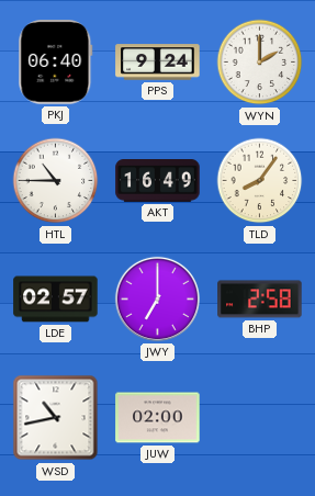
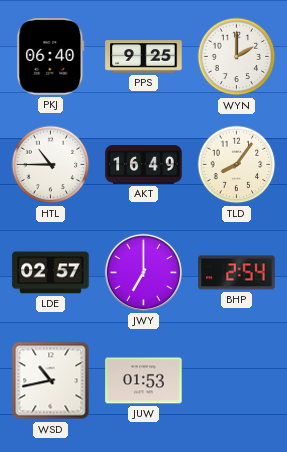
PPS: 9:24 -> 9:25 (144, 57)
BHP: 2:58 -> 2:54 (237, 273)
JUW: 02:00 -> 01:53 (144, 381)
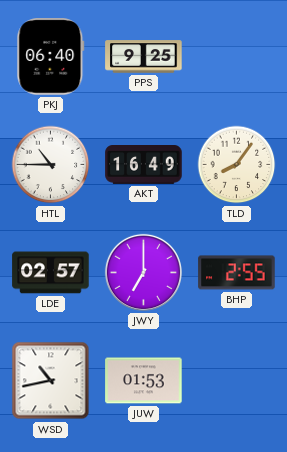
WYN: 2:00 -> none (237, 57)
BHP: 2:54 -> 2:55 (237, 273)
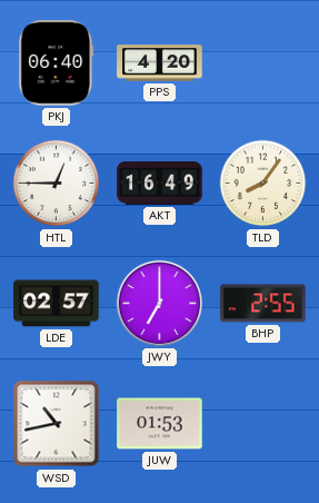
PPS: 9:25 -> 4:20 (160, 63)
HTL: 10:45 -> 12:45 (57, 184)
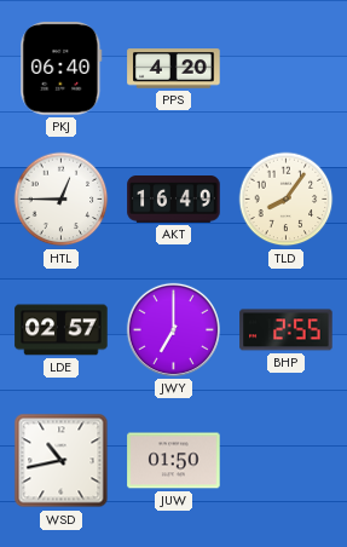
JUW: 01:53 -> 01:50 (174, 461)
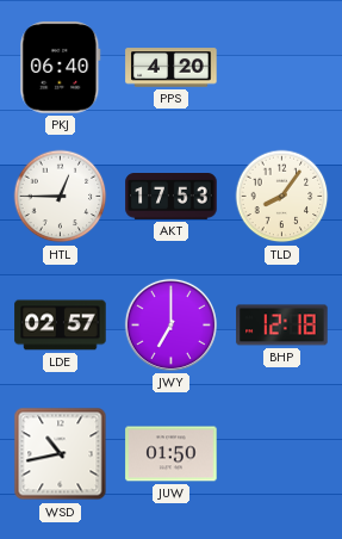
AKT: 16:49 -> 17:53 (172, 197)
BHP: 2:55 -> 12:18 (282, 326)
